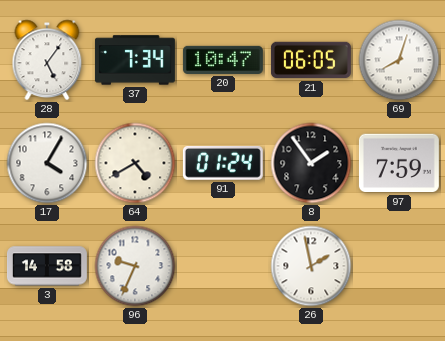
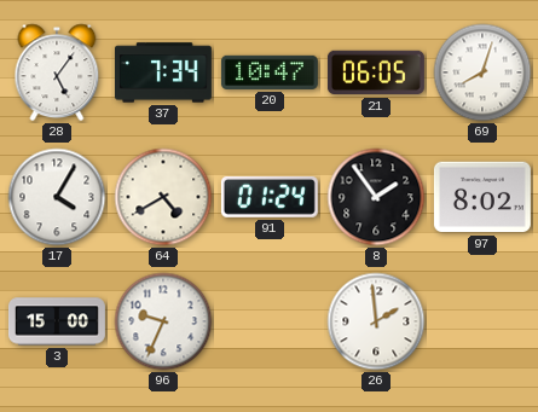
97: 7:59 -> 8:02 (482, 197)
3: 14:58 -> 15:00 (57, 321)
26: 1:58 -> 1:59 (376, 321)
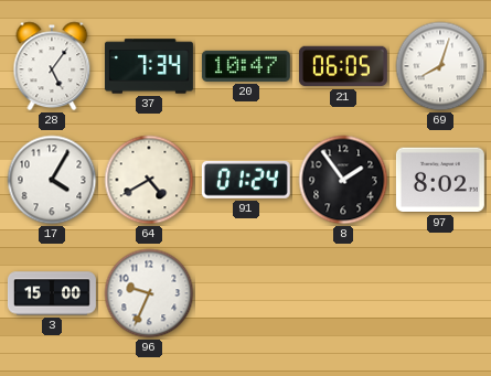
26: 1:59 -> none (376, 321)
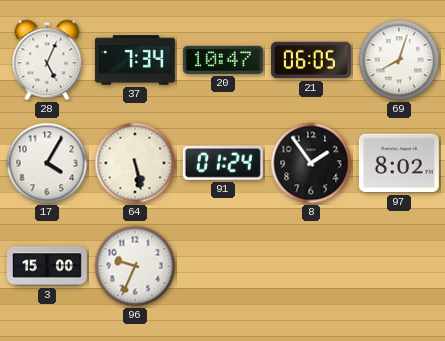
28: 5:06 -> 5:04 (47, 60)
64: 4:40 -> 5:28 (135, 163)
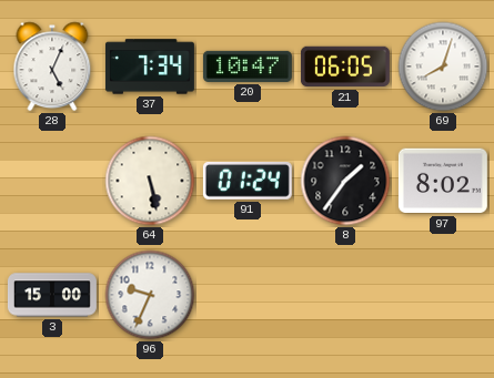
17: 4:05 -> none (47, 163)
8: 1:54 -> 1:36 (345, 181)
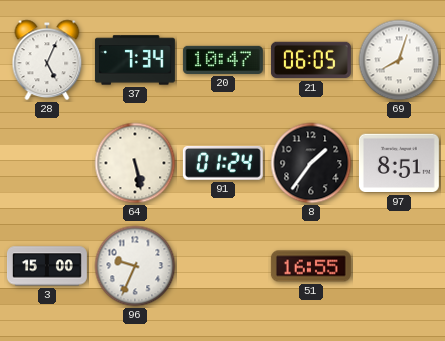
97: 8:02 -> 8:51 (399, 163)
51: none -> 16:55 (311, 266)
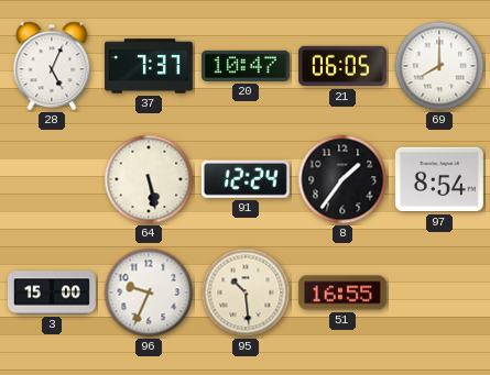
37: 7:34 -> 7:37 (149, 66)
69: 8:03 -> 8:00 (439, 66)
91: 01:24 -> 12:24 (246, 179)
97: 8:51 -> 8:54 (439, 179)
95: none -> 10:29 (246, 293)
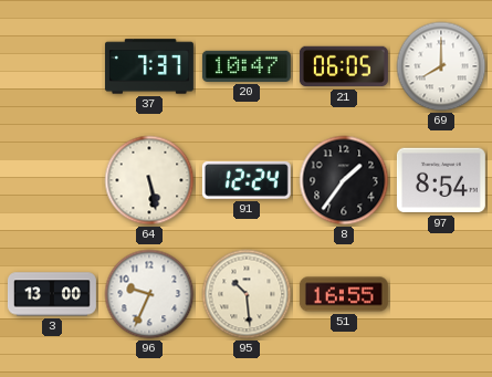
28: 5:04 -> none (52, 66)
3: 15:00 -> 13:00 (52, 294)
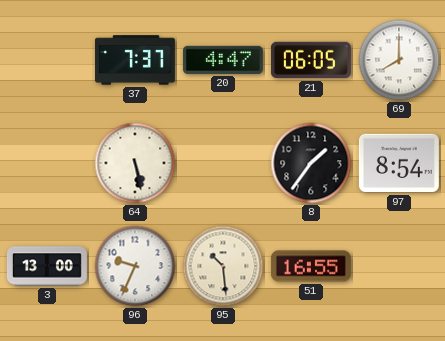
20: 10:47 -> 4:47 (223, 60)
91: 12:24 -> none (247, 180)
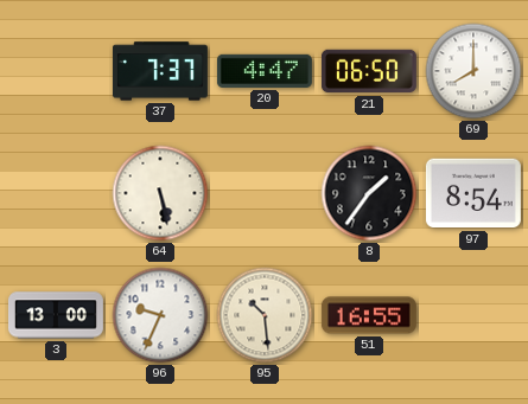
21: 06:05 -> 06:50 (369, 71)
